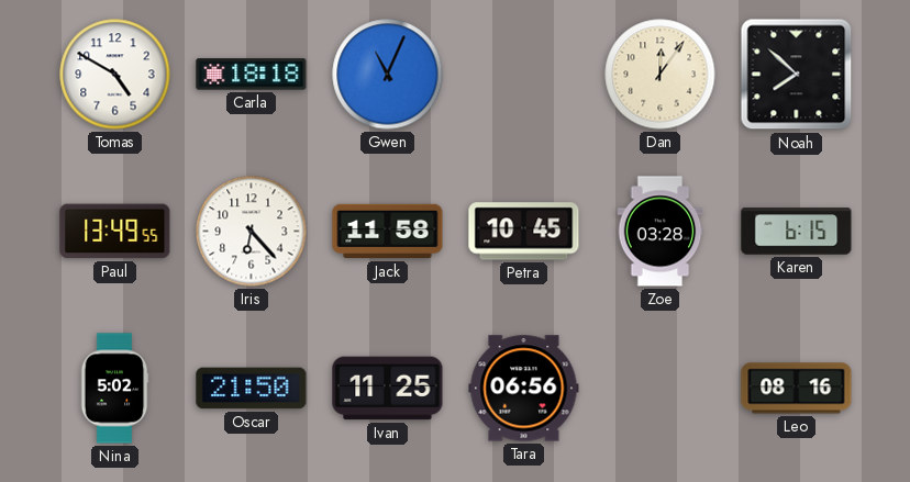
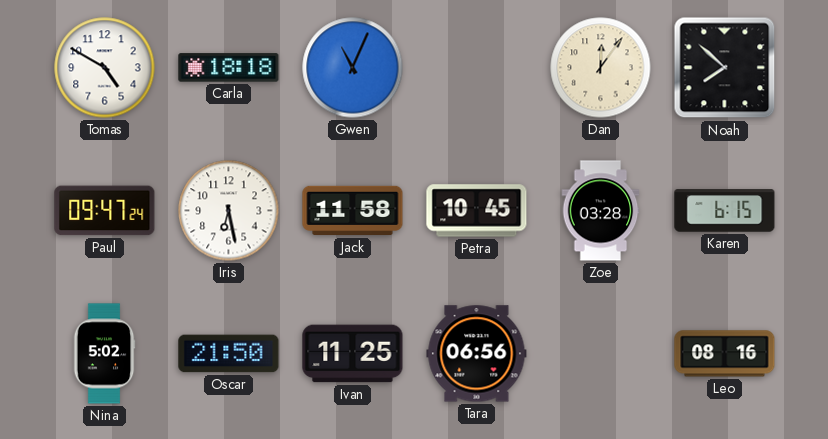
Paul: 13:49 -> 09:47 (105, 211)
Iris: 6:23 -> 6:28 (229, 211)
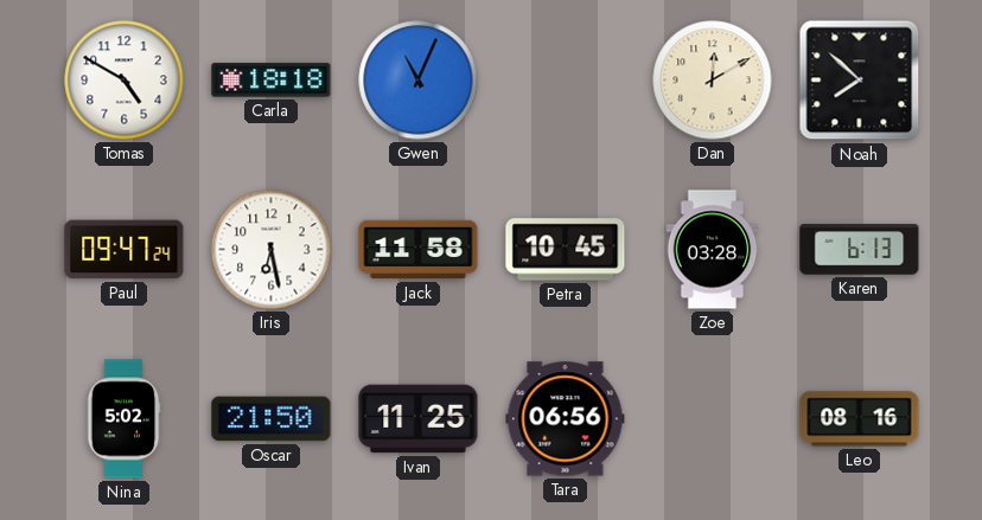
Dan: 12:06 -> 12:10 (713, 81)
Karen: 6:15 -> 6:13 (860, 250)
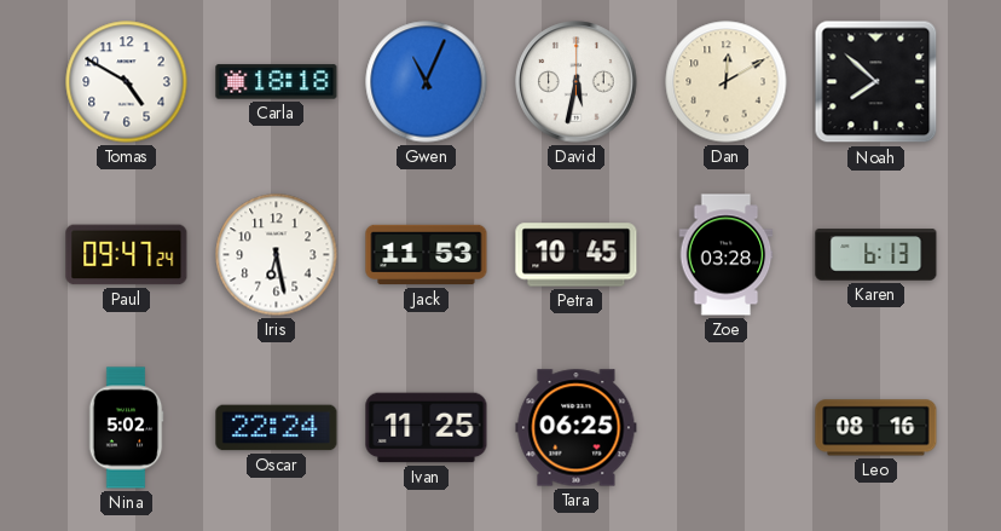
David: none -> 5:32 (577, 82)
Jack: 11:58 -> 11:53 (427, 255)
Oscar: 21:50 -> 22:24 (277, 428)
Tara: 06:56 -> 06:25 (577, 428)
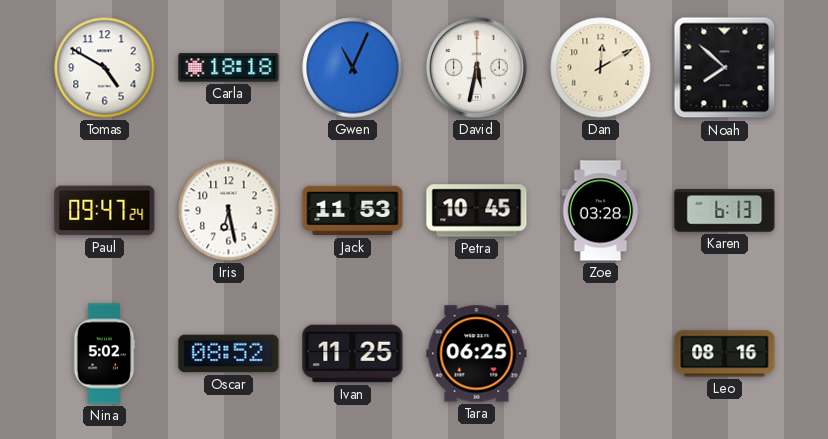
Oscar: 22:24 -> 08:52 (229, 354)
